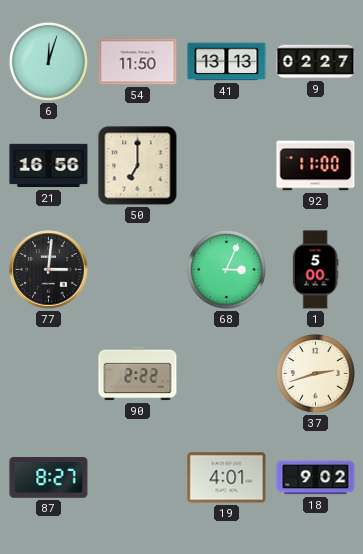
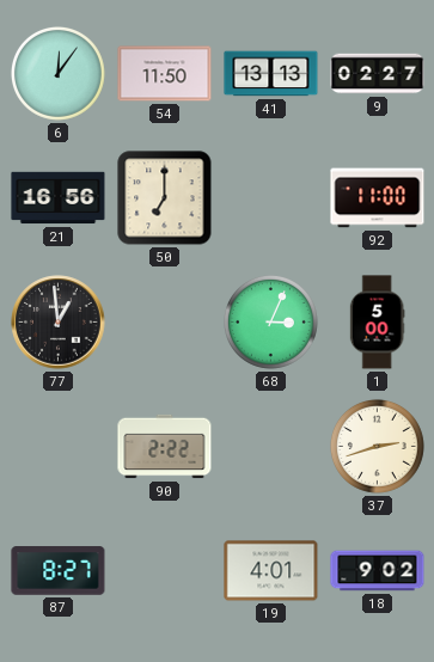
6: 12:03 -> 12:06 (57, 73)
77: 3:01 -> 12:59 (59, 323)
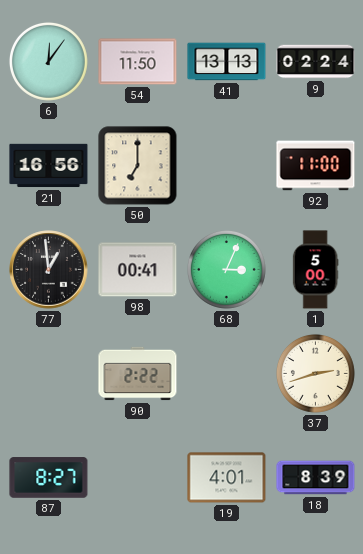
9: 02:27 -> 02:24 (316, 62)
98: none -> 00:41 (138, 270)
18: 9:02 -> 8:39 (316, 478)
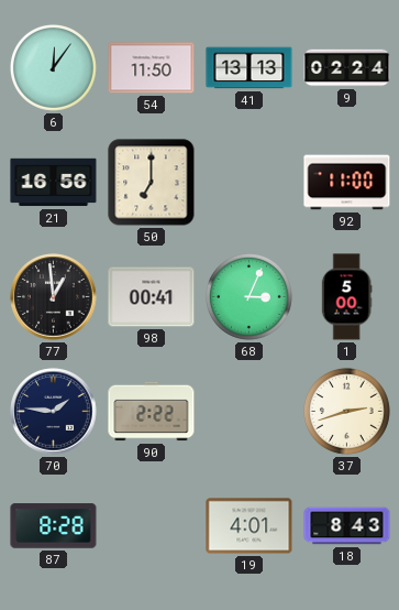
70: none -> 1:46 (54, 412)
87: 8:27 -> 8:28 (54, 526)
18: 8:39 -> 8:43 (347, 526)
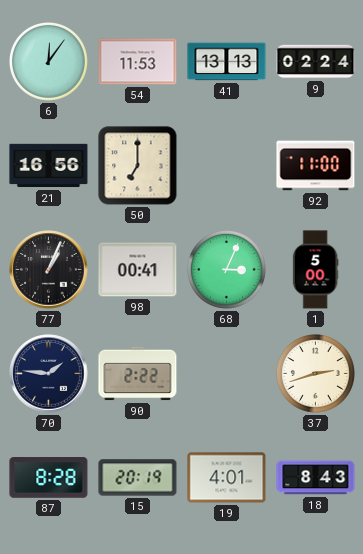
54: 11:50 -> 11:53 (138, 62)
77: 12:59 -> 1:04 (49, 270)
15: none -> 20:19 (138, 478)
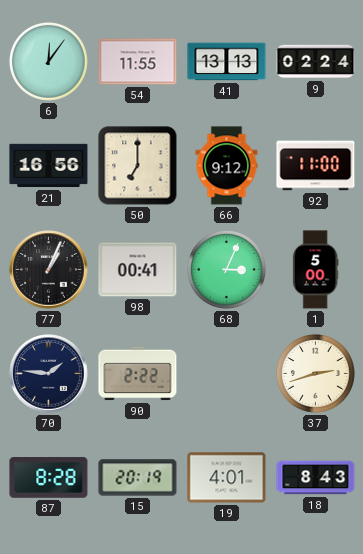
54: 11:53 -> 11:55 (138, 62)
66: none -> 9:12 (227, 166)
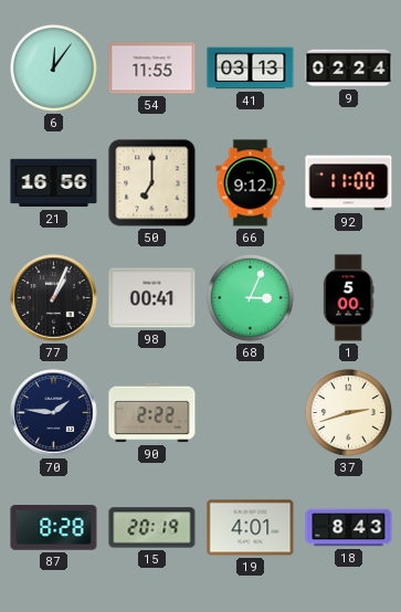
41: 13:13 -> 03:13 (251, 68)
